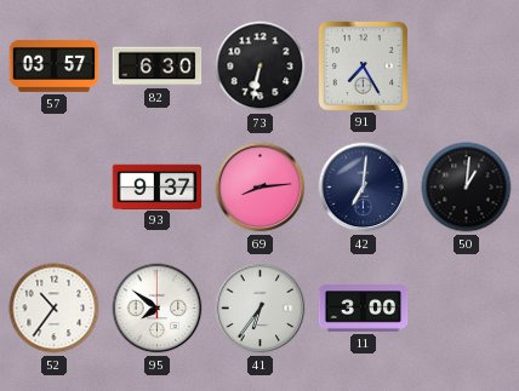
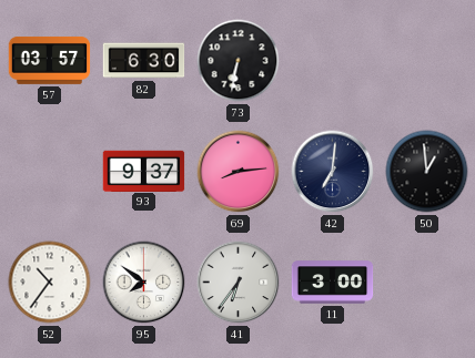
91: 7:25 -> none (363, 65)
50: 1:01 -> 12:59 (427, 172)
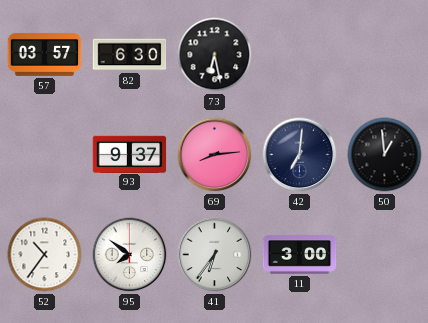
73: 6:32 -> 6:28 (215, 55)
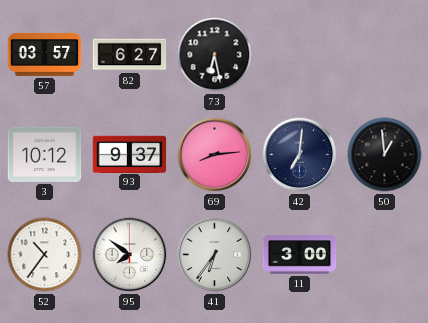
82: 6:30 -> 6:27 (130, 55)
3: none -> 10:12 (45, 154)
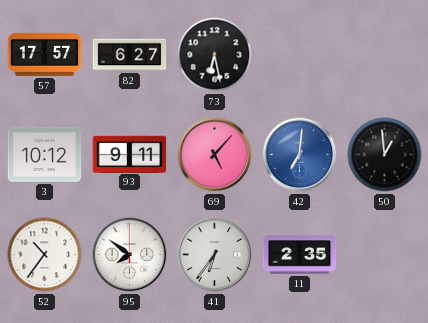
57: 03:57 -> 17:57 (45, 54)
93: 9:37 -> 9:11 (130, 154)
69: 8:14 -> 5:07 (215, 155)
42 dial: navy -> blue (300, 155)
11: 3:00 -> 2:35 (300, 255)
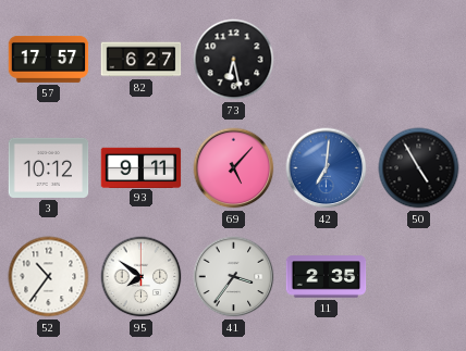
50: 12:59 -> 4:55 (419, 168)
41: 6:36 -> 3:36 (234, 277)
